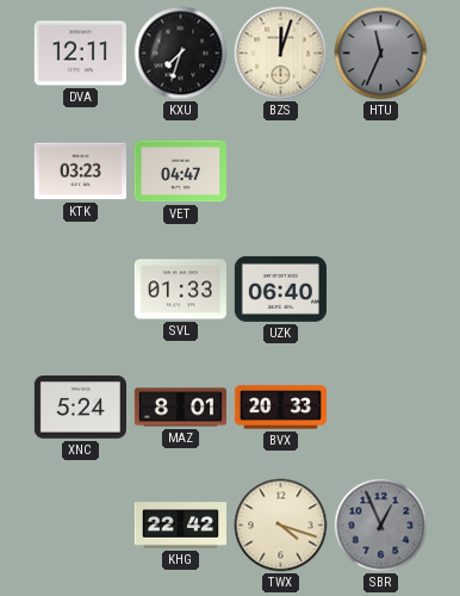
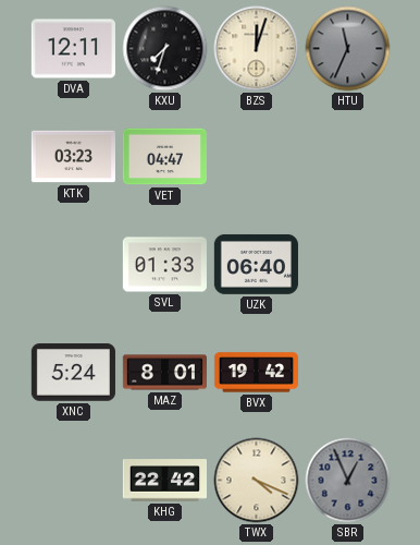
BVX: 20:33 -> 19:42 (256, 373)
TWX: 4:18 -> 4:19 (257, 481)
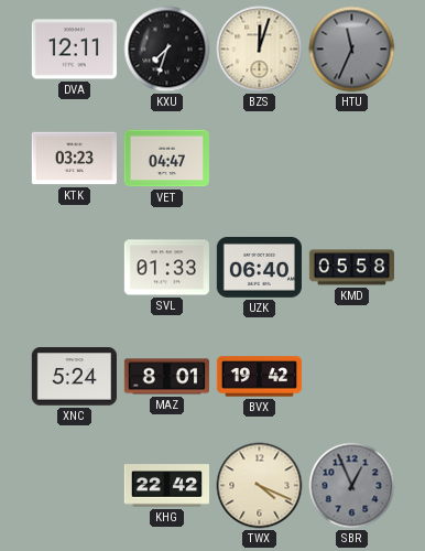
KMD: none -> 05:58 (351, 268)
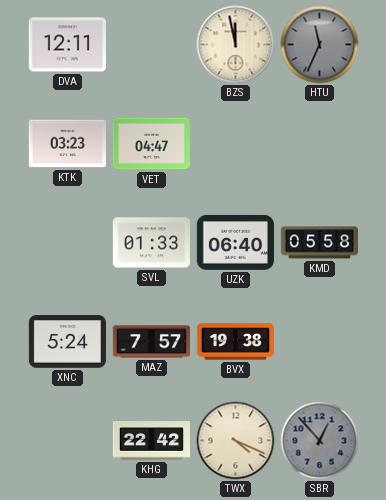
KXU: 7:33 -> none (167, 50)
BZS: 12:03 -> 11:58 (236, 45)
MAZ: 8:01 -> 7:57 (151, 342)
BVX: 19:42 -> 19:38 (235, 342)
SBR: 12:56 -> 12:53 (320, 441)
